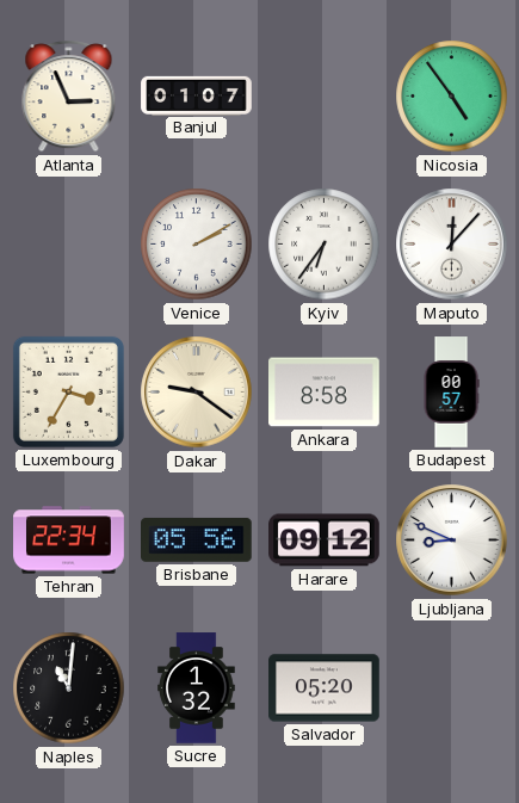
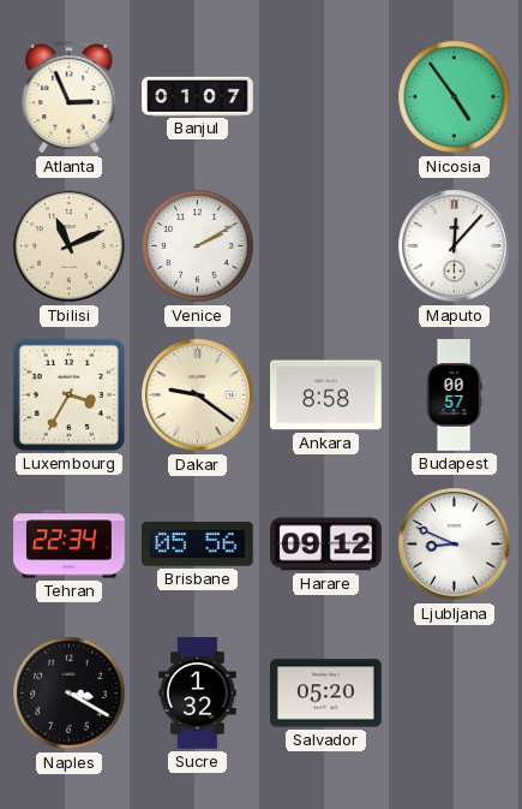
Tbilisi: none -> 11:11 (70, 246)
Kyiv: 6:36 -> none (325, 245)
Naples: 11:01 -> 3:20 (70, 694)
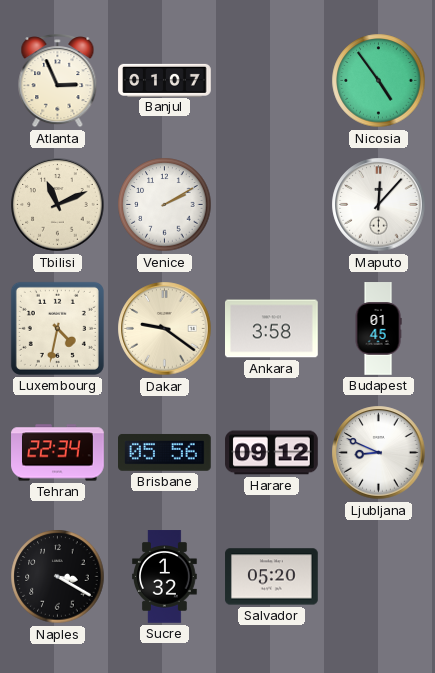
Luxembourg: 3:35 -> 4:32 (57, 328)
Ankara: 8:58 -> 3:58 (272, 329)
Budapest: 00:57 -> 01:45 (378, 329)
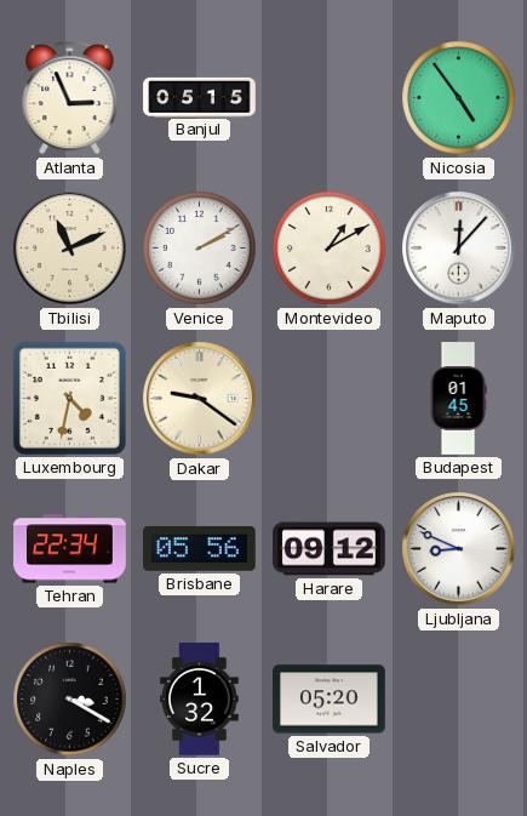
Banjul: 01:07 -> 05:15 (200, 97)
Montevideo: none -> 1:10 (330, 249)
Ankara: 3:58 -> none (272, 329)
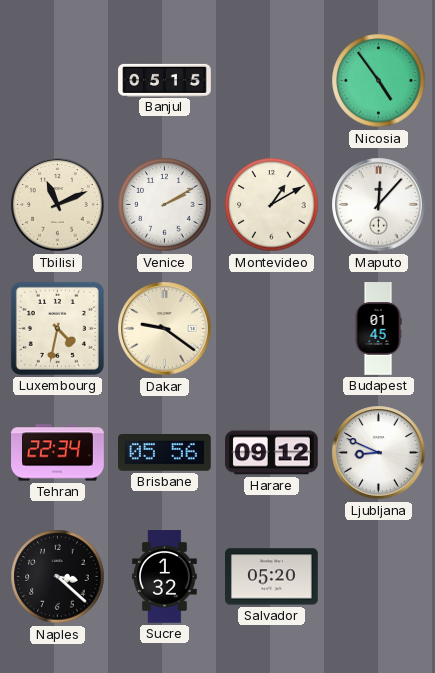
Atlanta: 2:56 -> none (70, 98)
Naples: 3:20 -> 3:22 (58, 577)
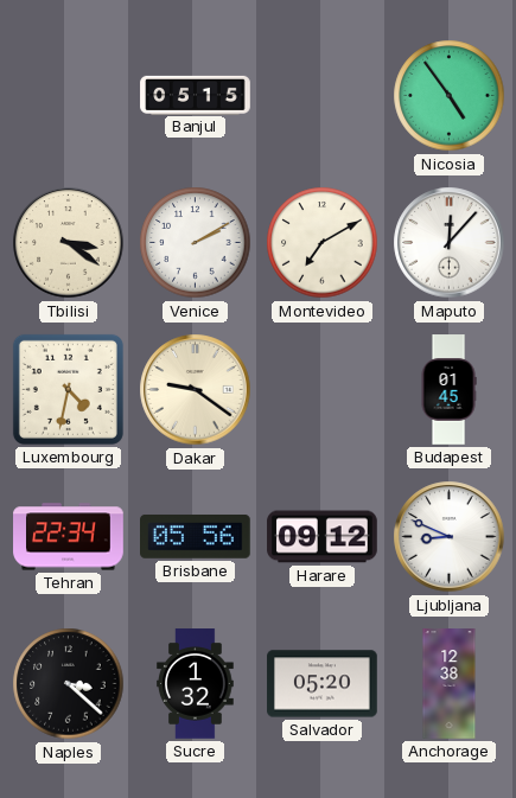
Tbilisi: 11:11 -> 3:21 (69, 243)
Montevideo: 1:10 -> 7:10 (323, 243)
Anchorage: none -> 12:38 (450, 684)
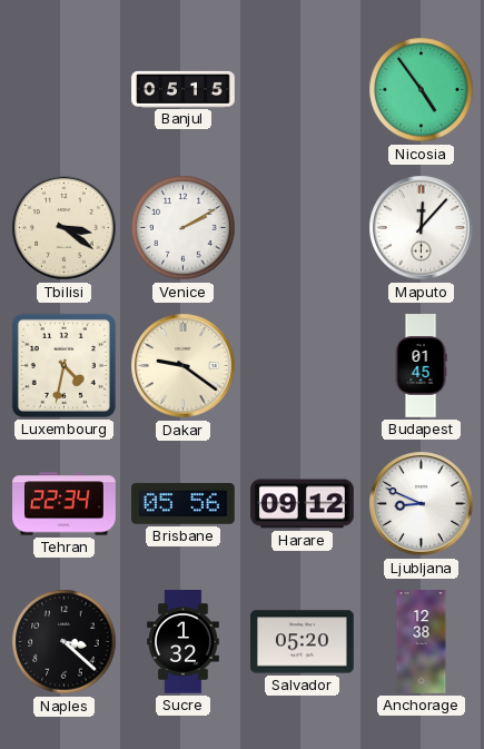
Montevideo: 7:10 -> none (323, 243)
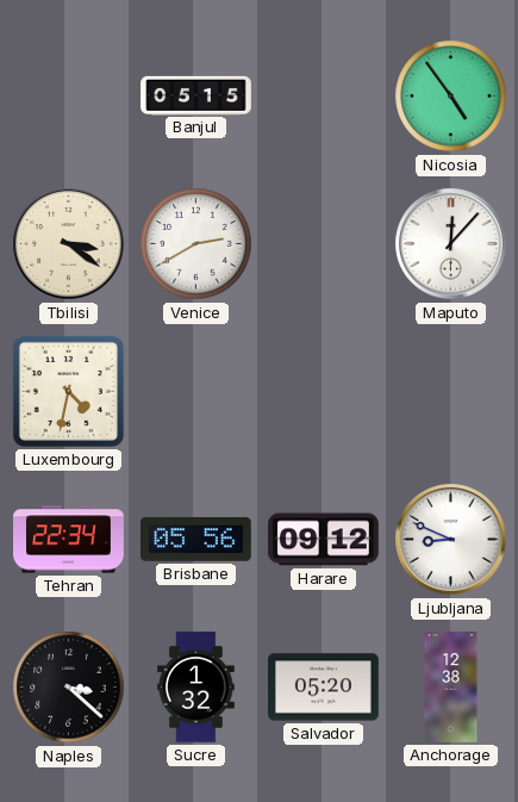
Venice: 2:10 -> 2:40 (196, 244)
Dakar: 9:21 -> none (184, 366)
Budapest: 01:45 -> none (421, 366)
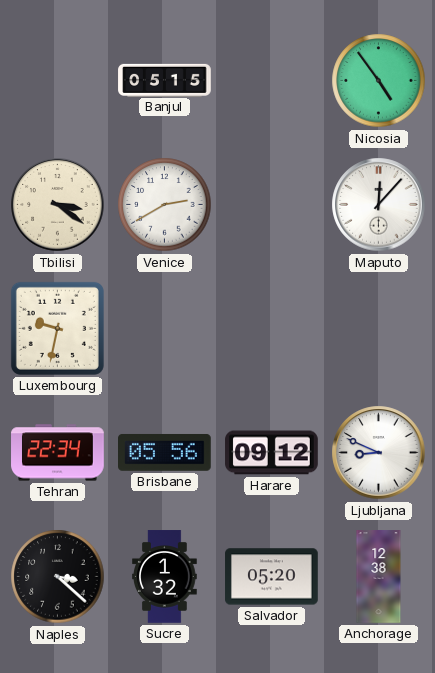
Luxembourg: 4:32 -> 9:32 (57, 328)
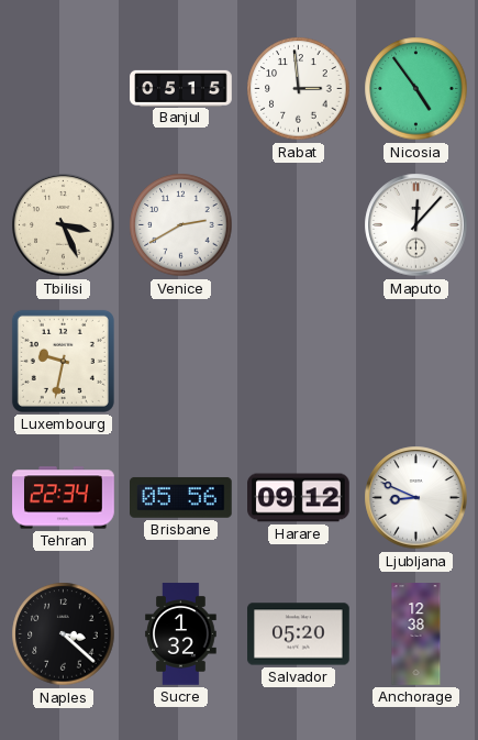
Rabat: none -> 2:59 (299, 89)
Tbilisi: 3:21 -> 3:26 (64, 225)
